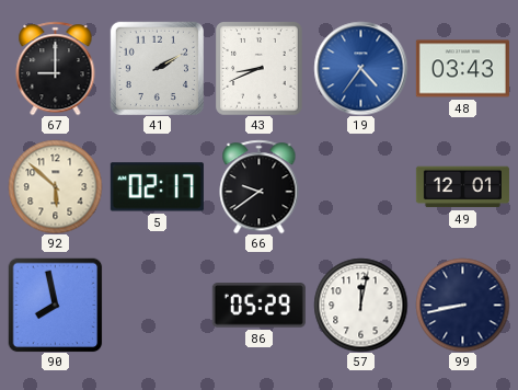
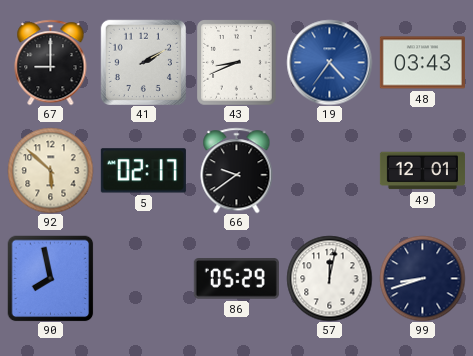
99: 8:43 -> 8:42 (422, 278)
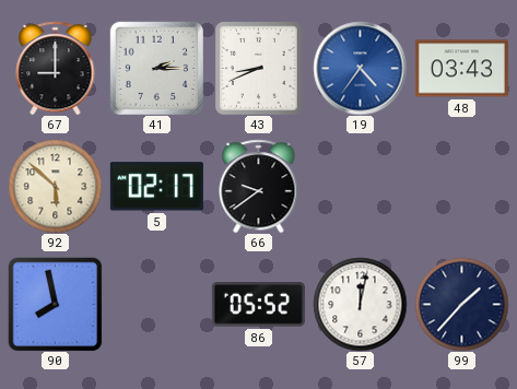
41: 2:10 -> 2:15 (156, 68)
49: 12:01 -> none (422, 171)
86: 05:29 -> 05:52 (258, 305)
99: 8:42 -> 1:37 (461, 304)
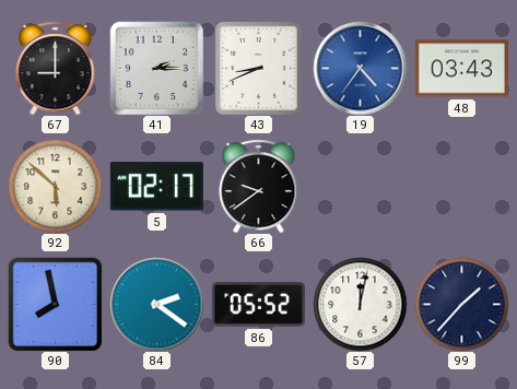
84: none -> 2:21 (156, 304)
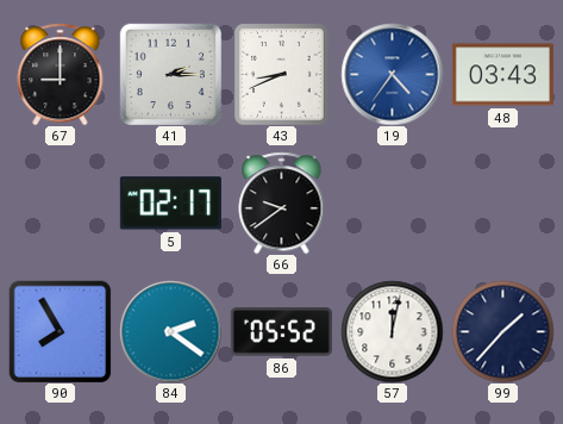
92: 5:52 -> none (55, 186)
90: 7:58 -> 7:55 (60, 331)
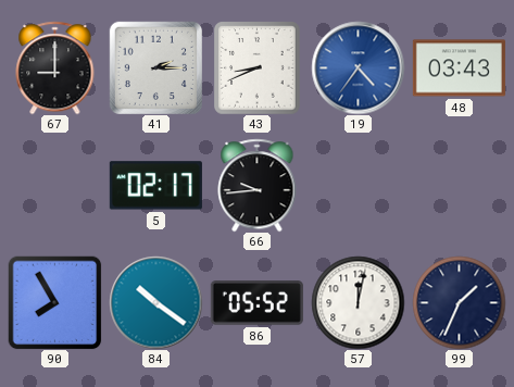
66: 9:39 -> 9:44 (258, 185)
84: 2:21 -> 10:21 (155, 302)
99: 1:37 -> 1:34 (459, 302)
